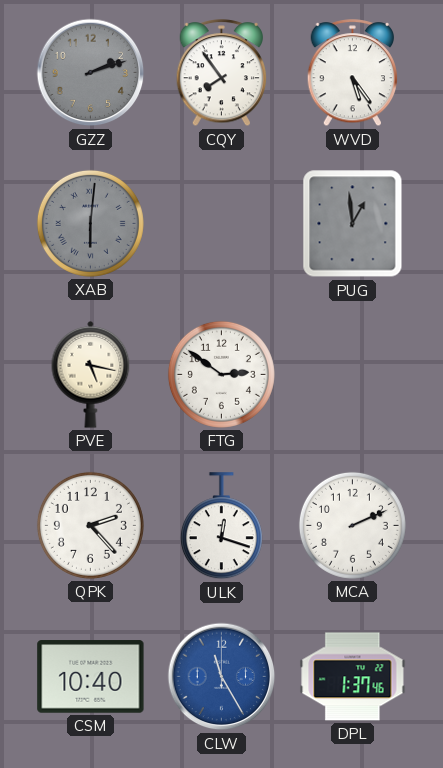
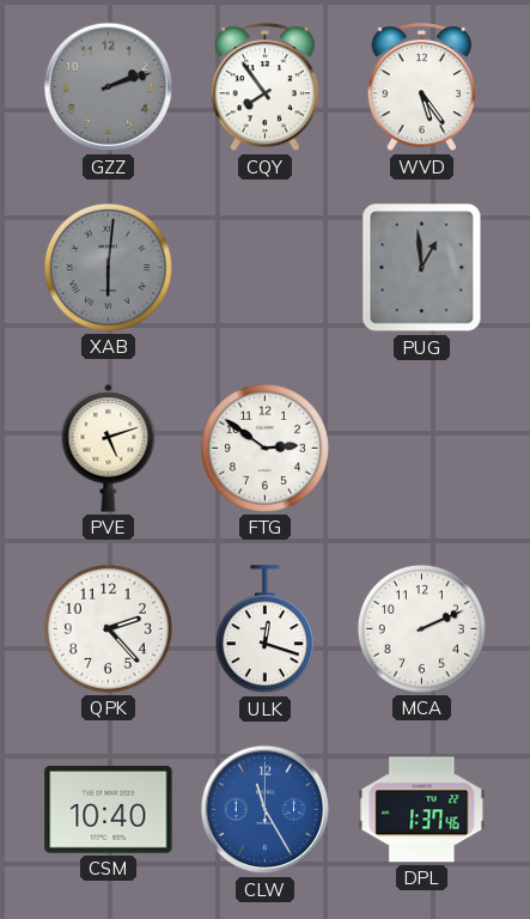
PVE: 5:17 -> 5:12 (109, 448)
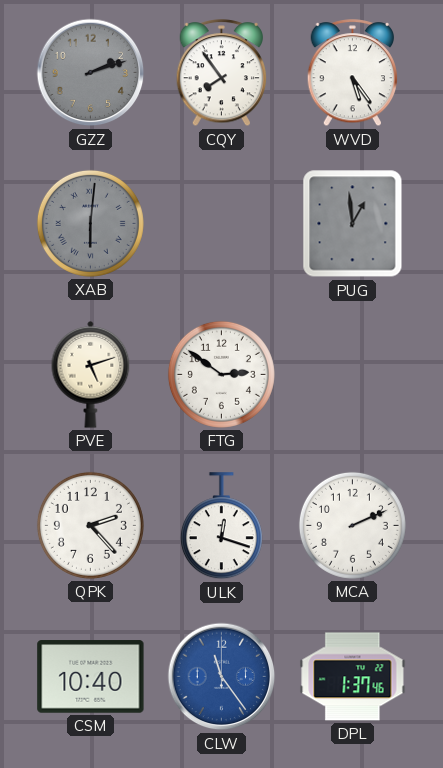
CLW: 11:25 -> 11:24 (222, 677)
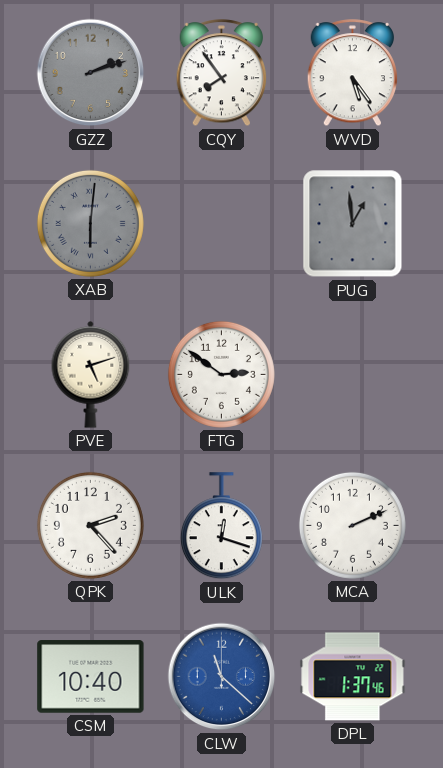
CLW: 11:24 -> 11:22 (222, 677)
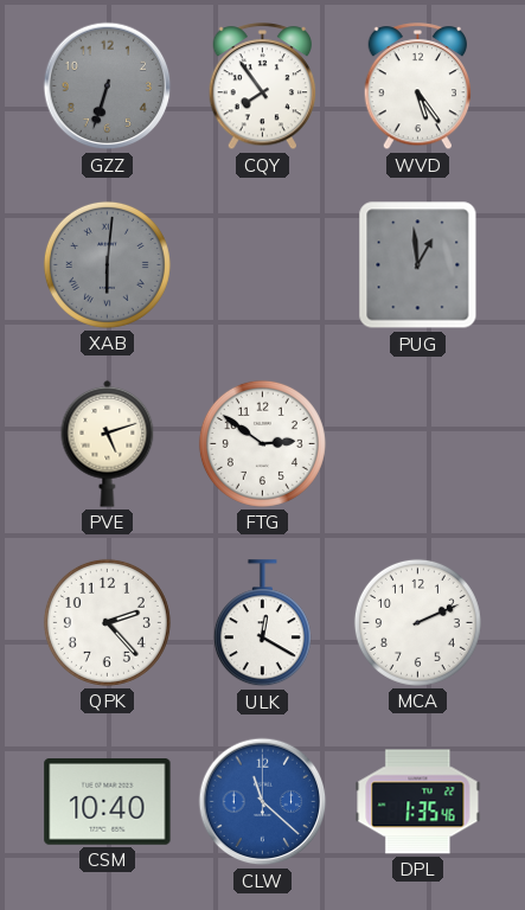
GZZ: 2:12 -> 6:33 (108, 86)
ULK: 12:18 -> 12:20 (262, 623)
DPL: 1:37 -> 1:35 (418, 802)
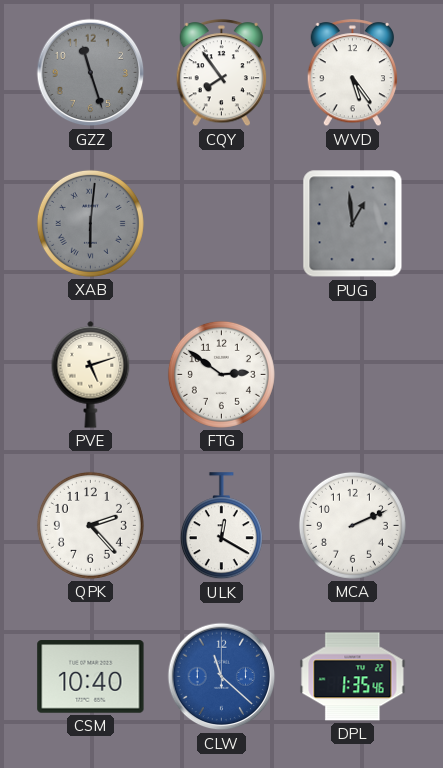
GZZ: 6:33 -> 11:27 (91, 73)
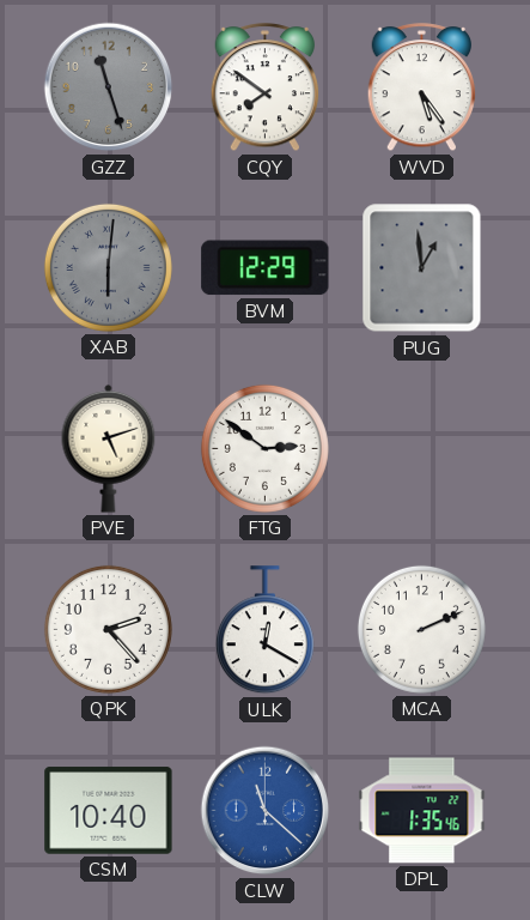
CQY: 7:54 -> 7:51 (266, 87)
BVM: none -> 12:29 (266, 268)
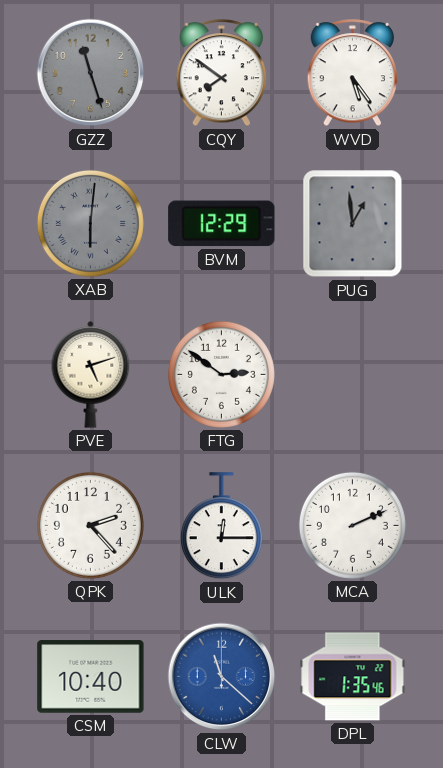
ULK: 12:20 -> 12:15 (221, 526)
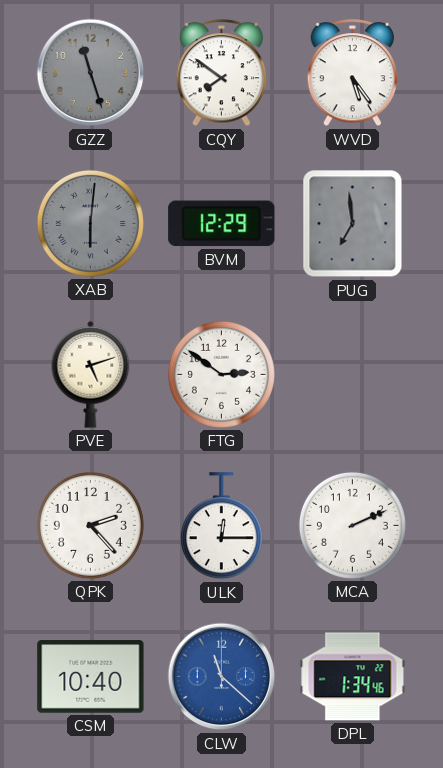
PUG: 12:59 -> 6:59 (353, 224)
DPL: 1:35 -> 1:34 (353, 677)
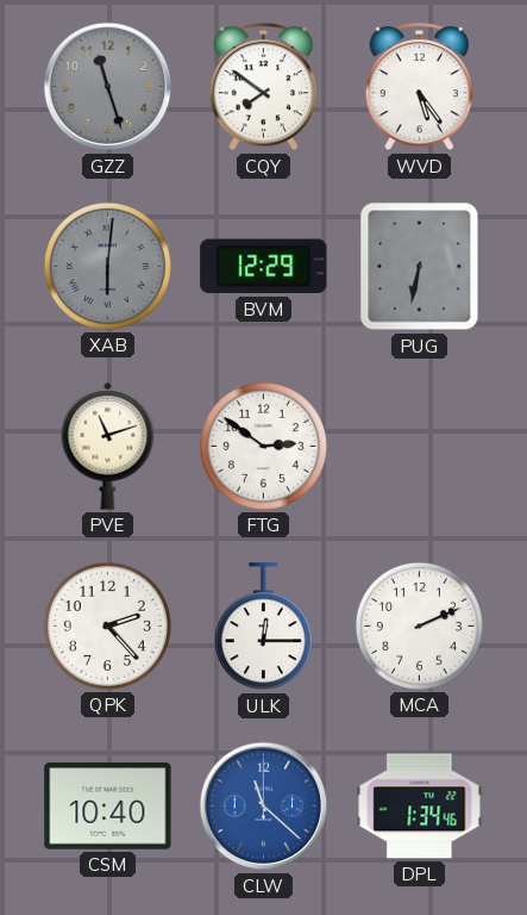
PUG: 6:59 -> 6:32 (420, 267)
PVE: 5:12 -> 11:12 (108, 446)
